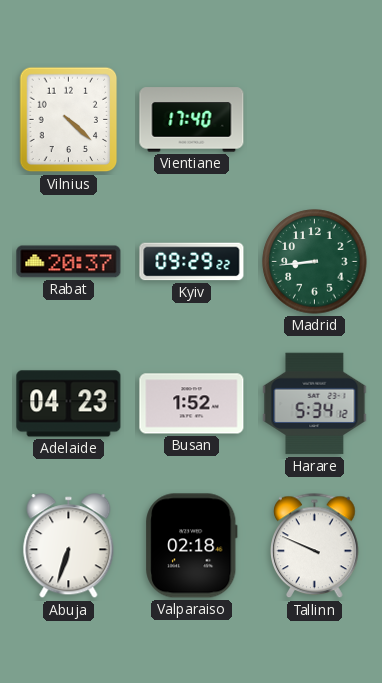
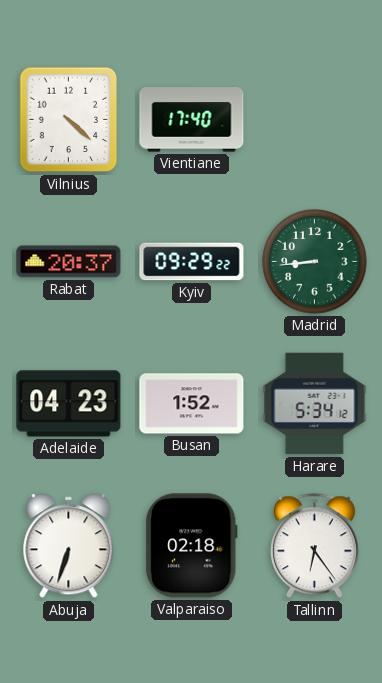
Tallinn: 9:49 -> 6:24 (315, 546)
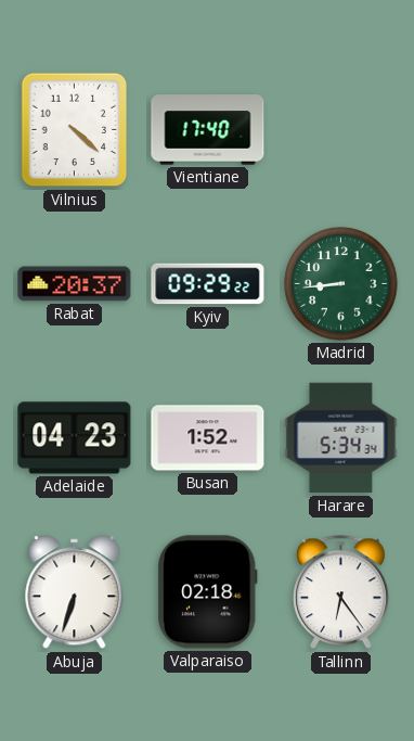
Harare: 5:34:12 -> 5:34:34 (341, 438)
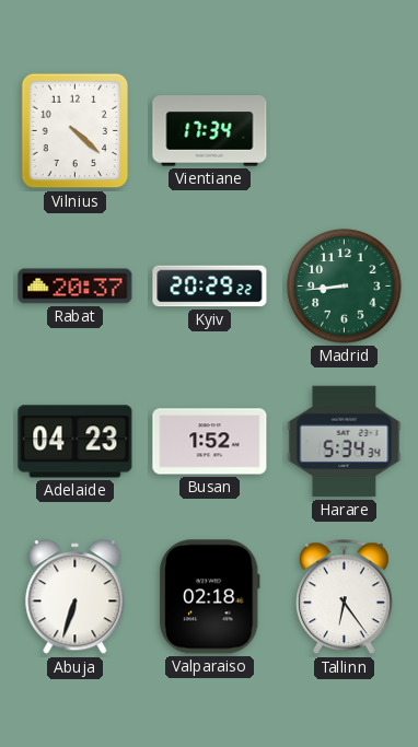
Vientiane: 17:40 -> 17:34 (210, 131)
Kyiv: 09:29 -> 20:29 (210, 287)
